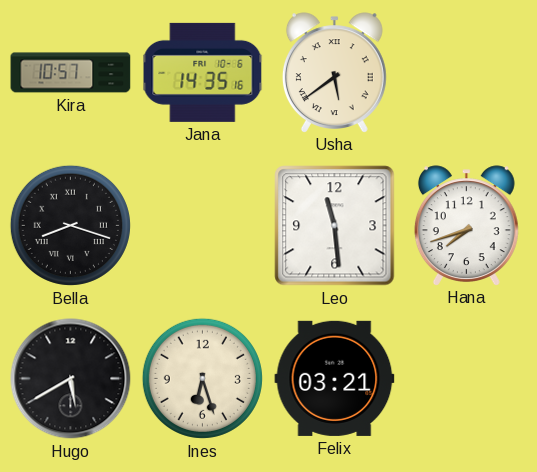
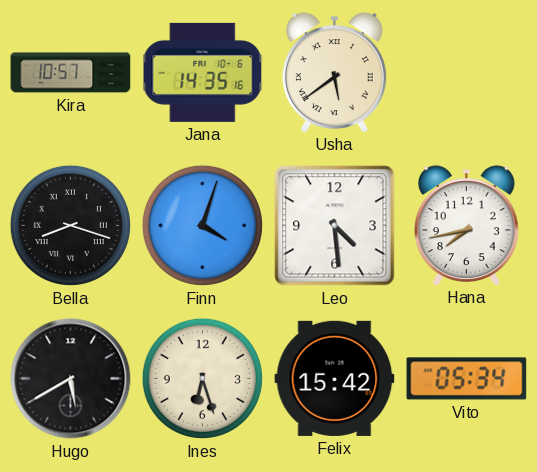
Finn: none -> 4:03 (202, 225)
Leo: 11:29 -> 4:29 (335, 226)
Hana: 7:42 -> 7:43 (466, 225)
Felix: 03:21 -> 15:42 (335, 378)
Vito: none -> 05:34 (467, 379)
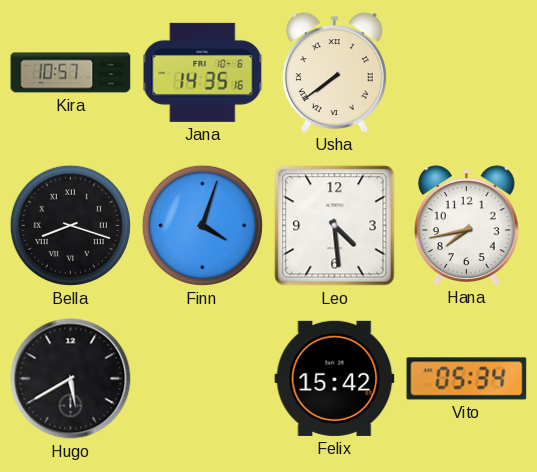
Usha: 5:39 -> 7:39 (334, 72)
Ines: 6:27 -> none (202, 378)
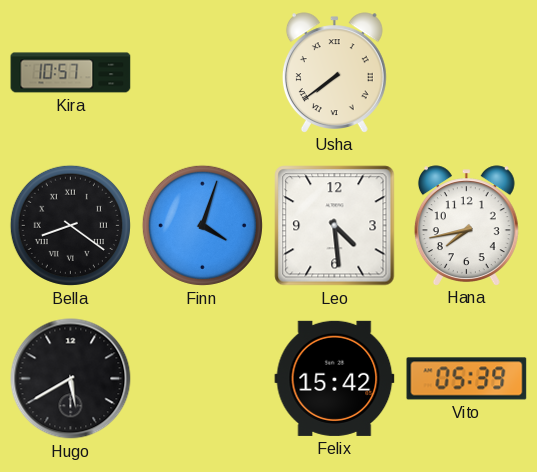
Jana: 14:35 -> none (203, 72)
Bella: 8:18 -> 8:21 (70, 225)
Vito: 05:34 -> 05:39 (467, 379)
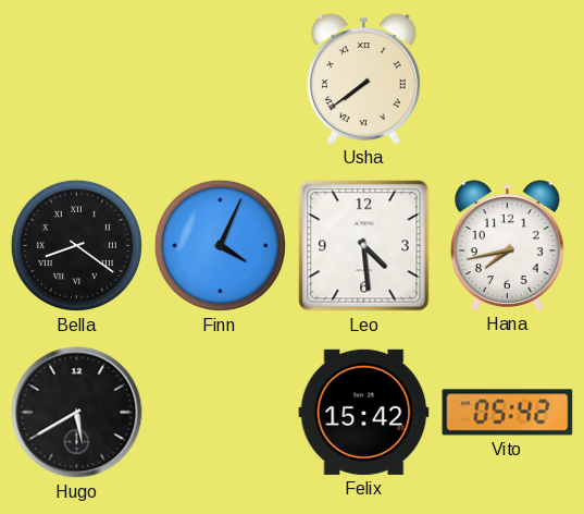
Kira: 10:57 -> none (71, 73)
Finn: 4:03 -> 4:04 (220, 245)
Vito: 05:39 -> 05:42 (508, 413)
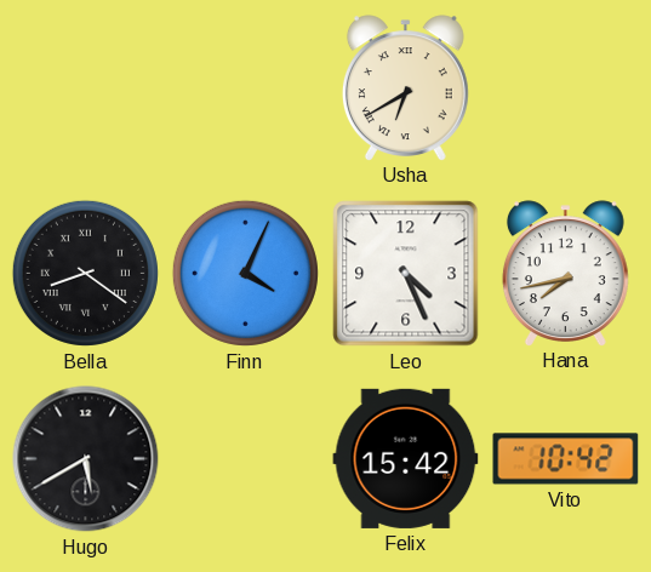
Usha: 7:39 -> 6:40 (405, 87)
Leo: 4:29 -> 4:26 (406, 274)
Vito: 05:42 -> 10:42 (566, 459)
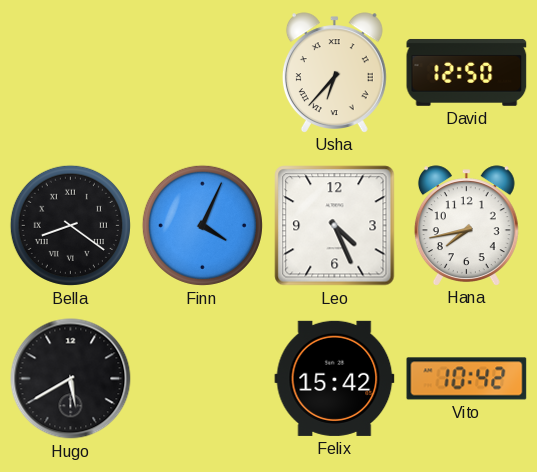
Usha: 6:40 -> 6:37 (334, 72)
David: none -> 12:50 (467, 72)
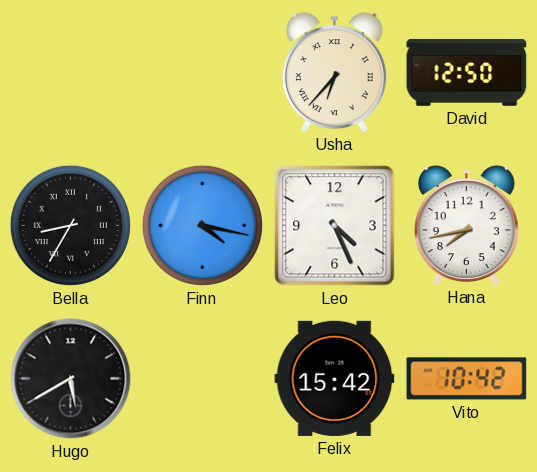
Bella: 8:21 -> 8:35 (70, 225)
Finn: 4:04 -> 4:17 (202, 225)
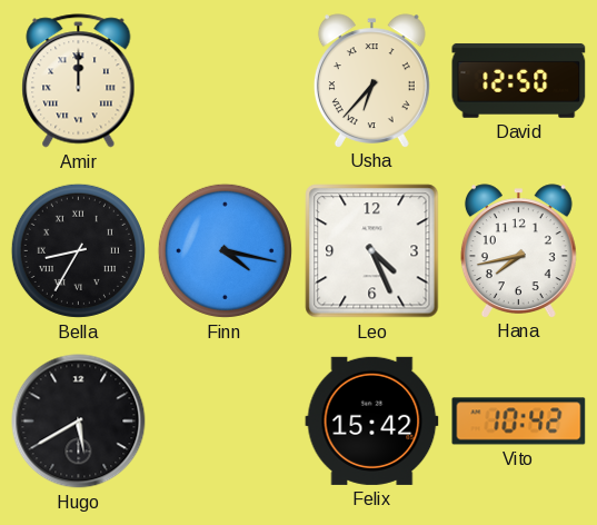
Amir: none -> 12:00 (79, 81)
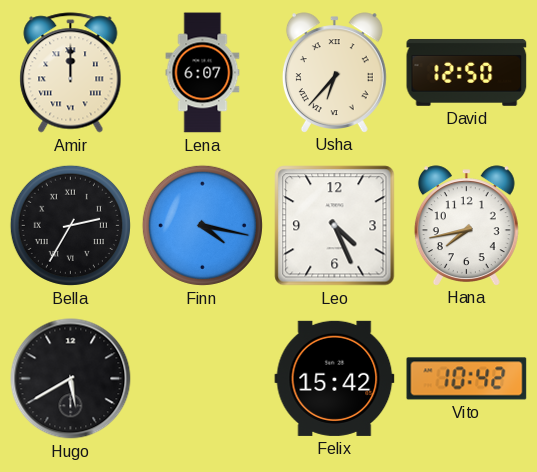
Lena: none -> 6:07 (203, 73)
Bella: 8:35 -> 2:35 (70, 225)
